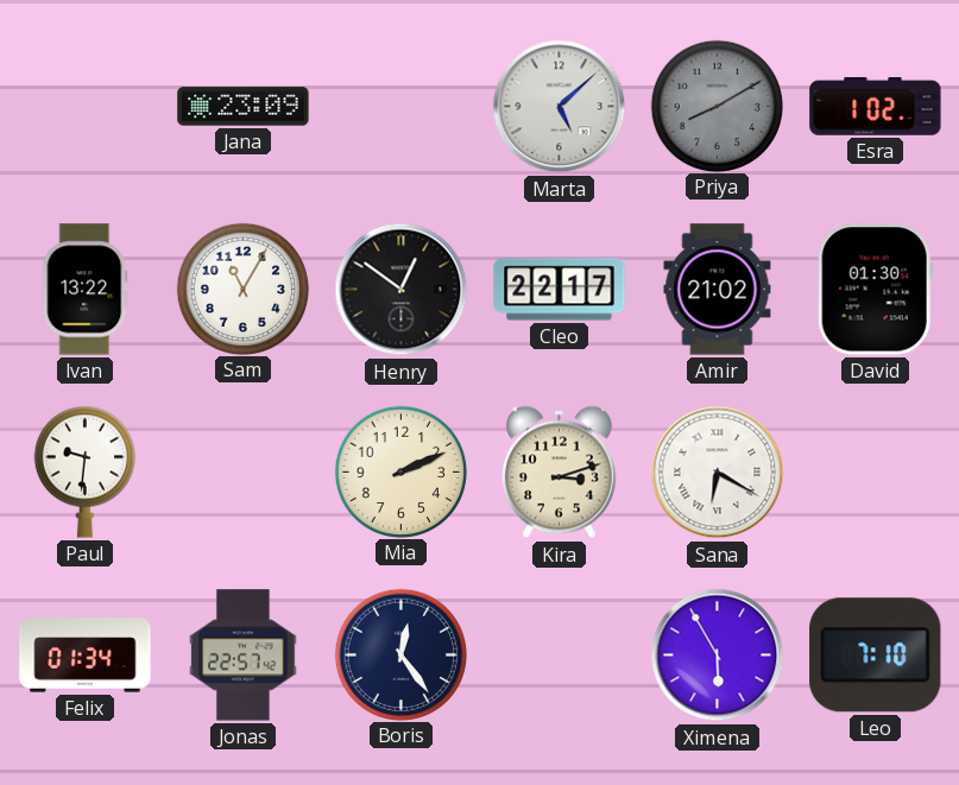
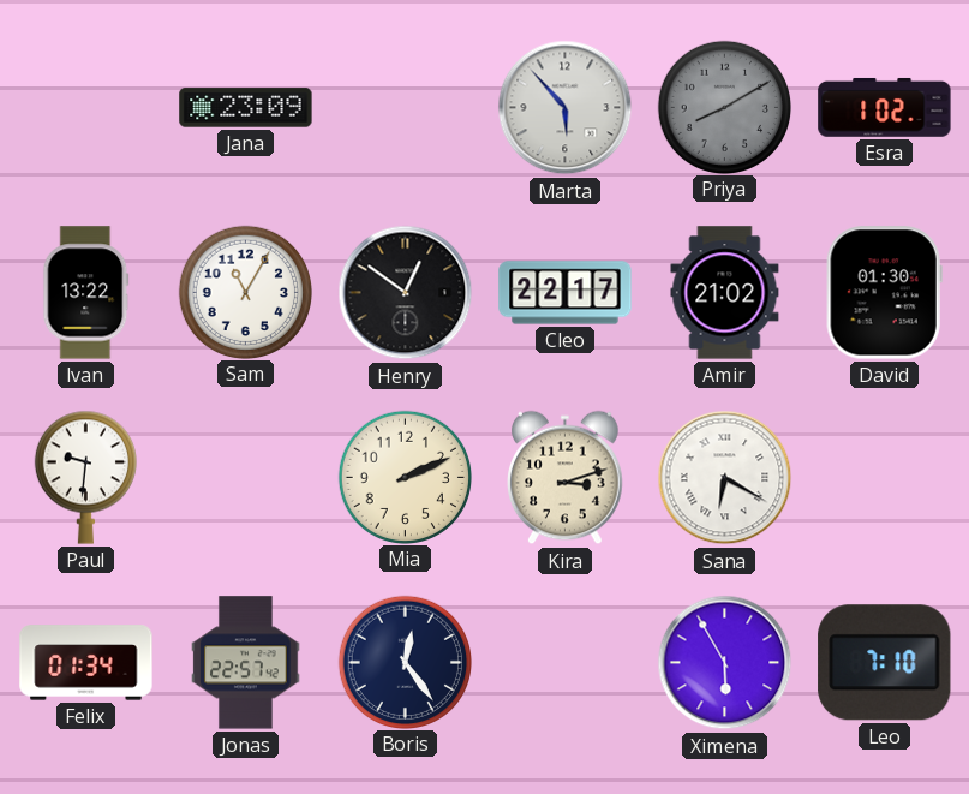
Marta: 5:08 -> 5:53 (566, 108)
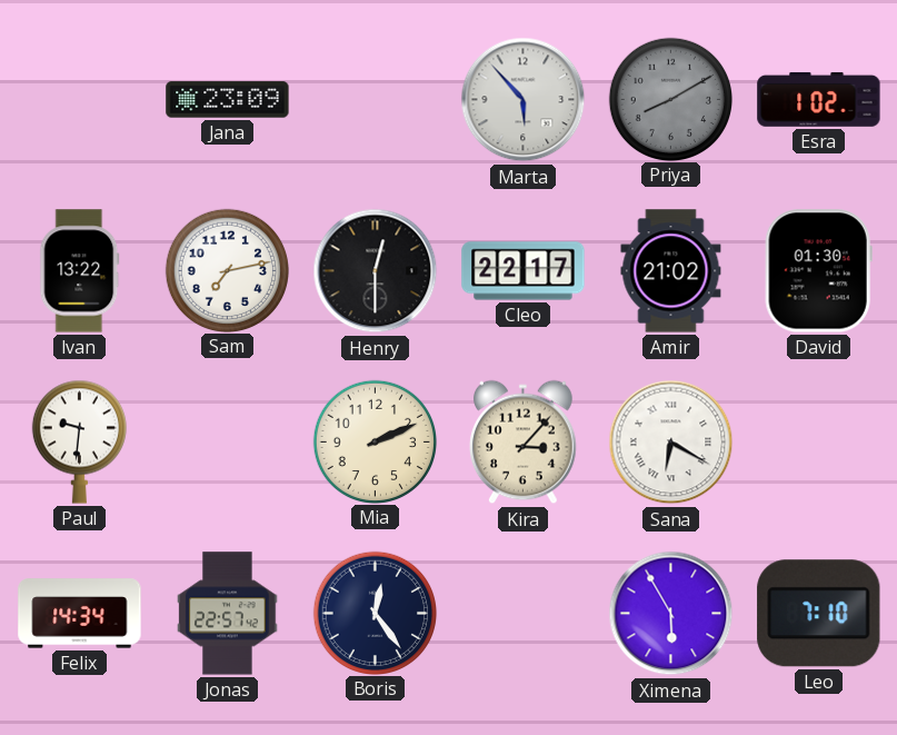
Sam: 11:05 -> 7:13 (227, 270)
Henry: 12:51 -> 12:30 (376, 271)
Kira: 3:12 -> 3:07 (524, 443)
Felix: 01:34 -> 14:34 (80, 614)
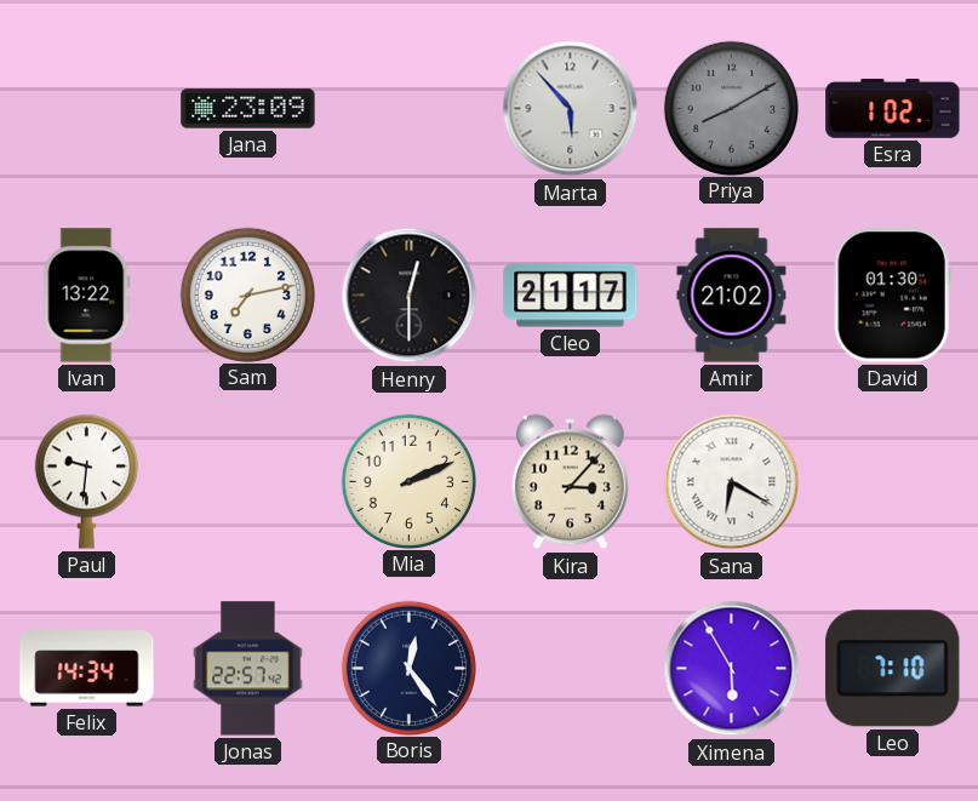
Cleo: 22:17 -> 21:17 (571, 296)
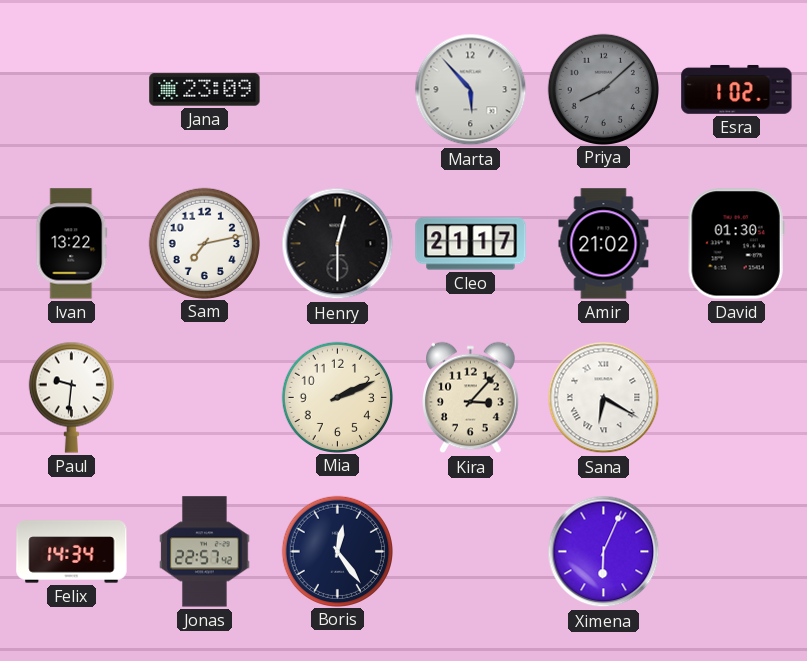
Priya: 8:10 -> 8:08 (603, 89)
Ximena: 5:55 -> 6:04 (604, 552)
Leo: 7:10 -> none (893, 669)
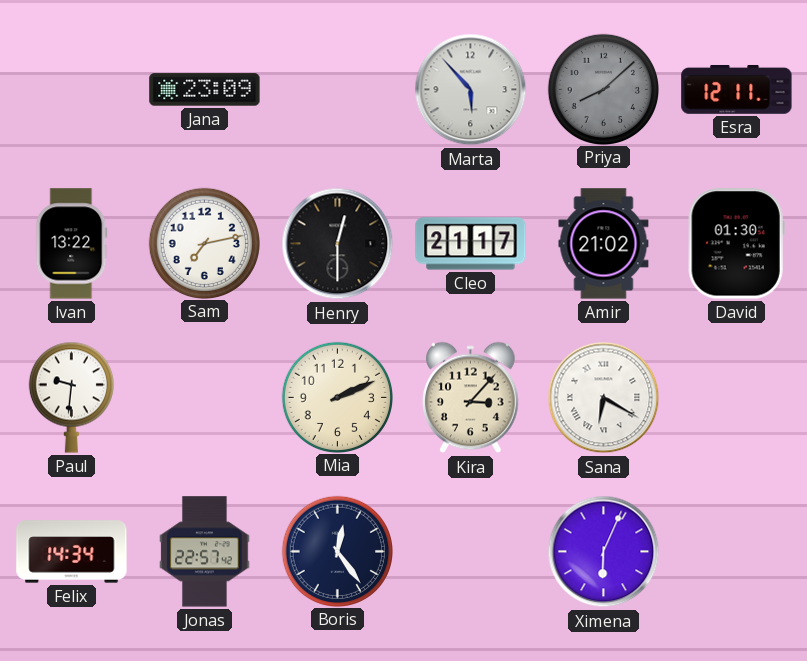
Esra: 1:02 -> 12:11 (737, 89)
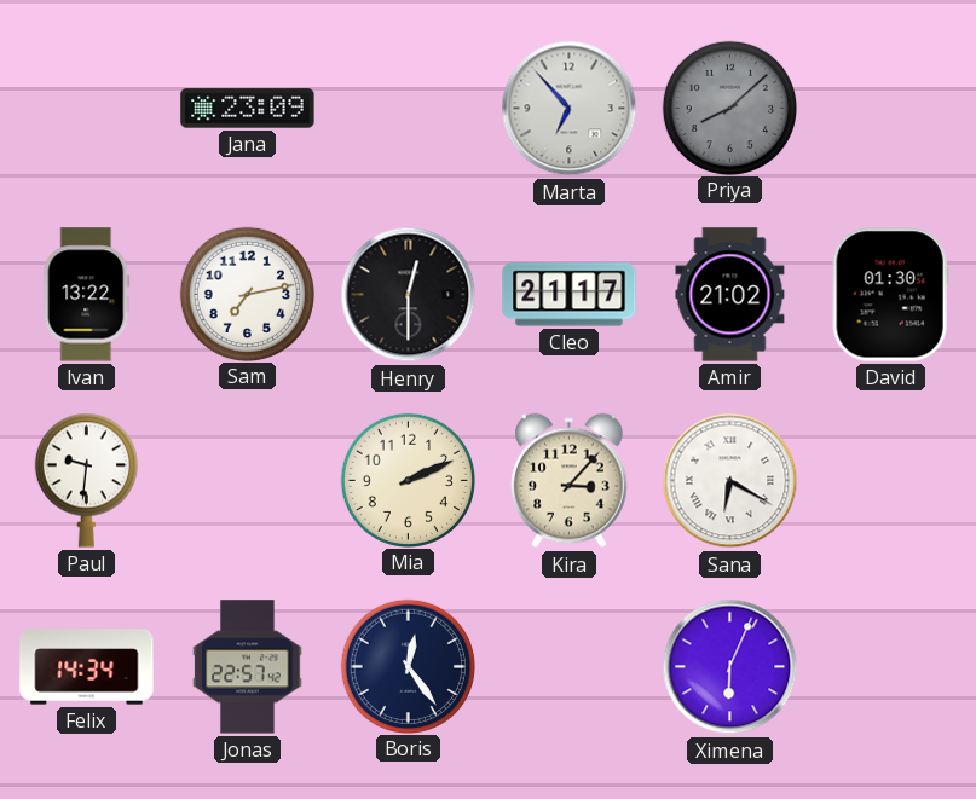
Marta: 5:53 -> 6:53 (570, 109)
Esra: 12:11 -> none (737, 89)
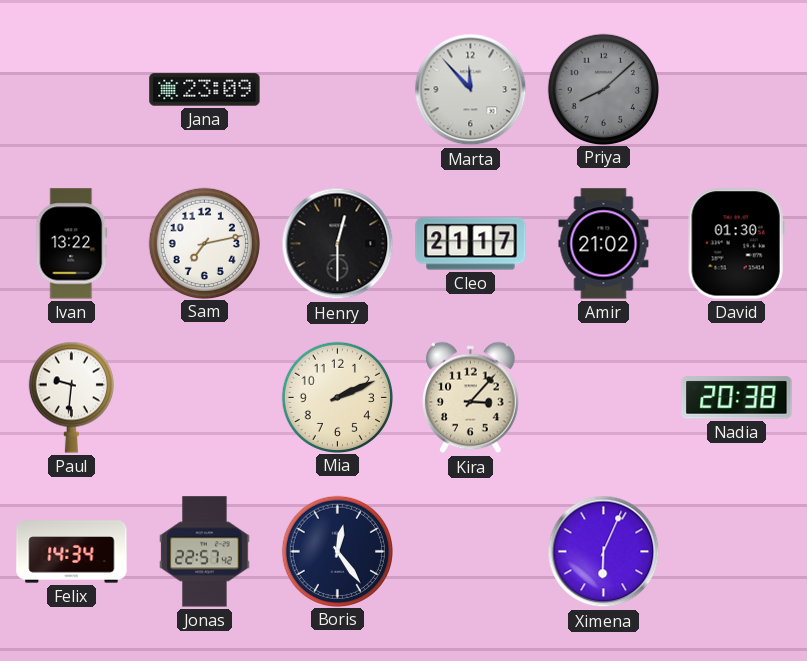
Marta: 6:53 -> 11:53 (471, 90)
Sana: 6:20 -> none (730, 481)
Nadia: none -> 20:38 (737, 398)
